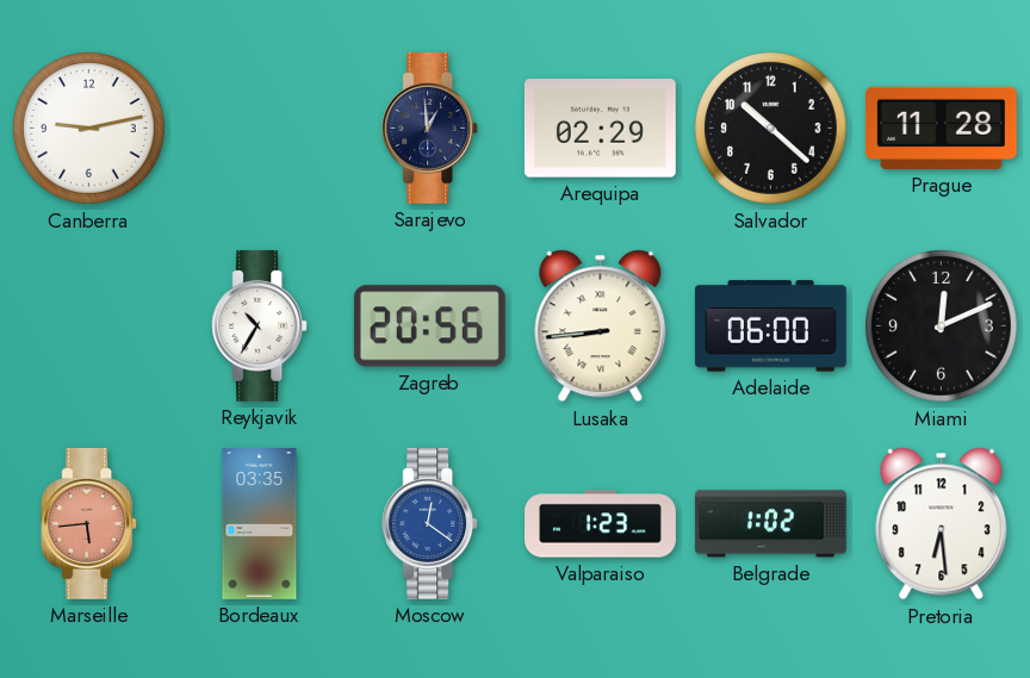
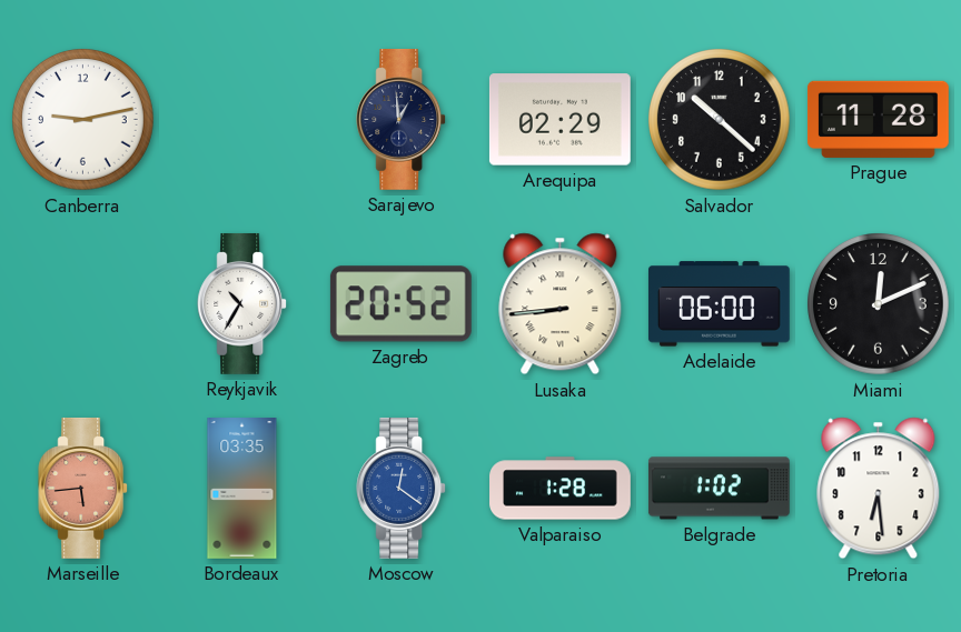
Zagreb: 20:56 -> 20:52 (400, 304)
Valparaiso: 1:23 -> 1:28 (561, 489)
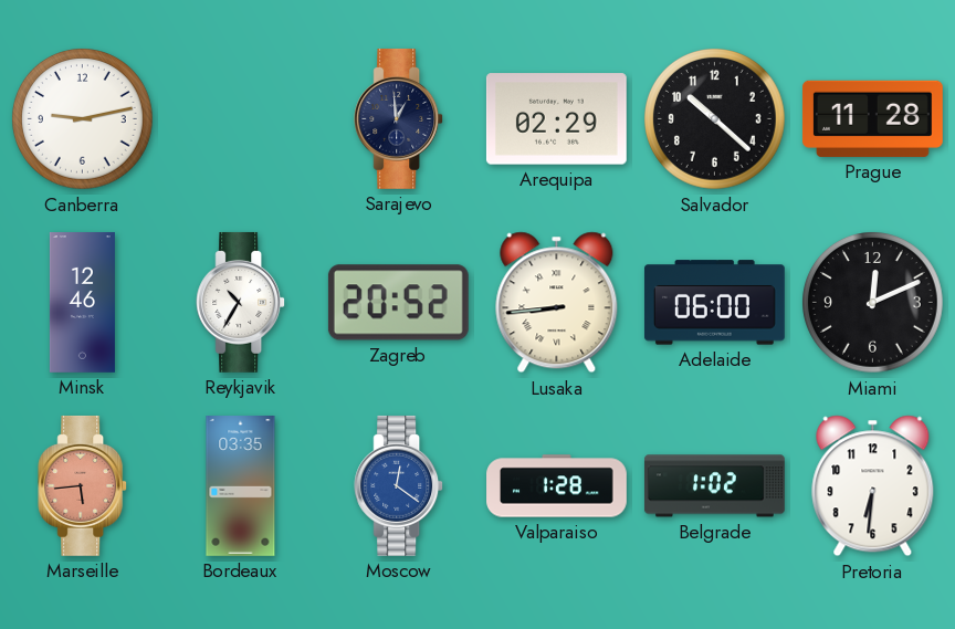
Minsk: none -> 12:46 (82, 303)
Pretoria: 6:29 -> 6:31 (873, 486)
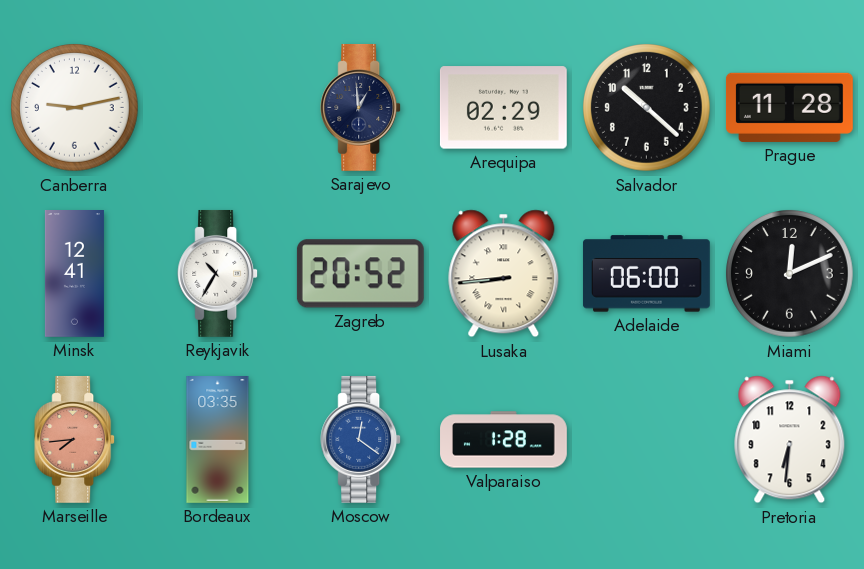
Minsk: 12:46 -> 12:41 (74, 274)
Marseille: 5:44 -> 7:44 (75, 439)
Belgrade: 1:02 -> none (714, 486)
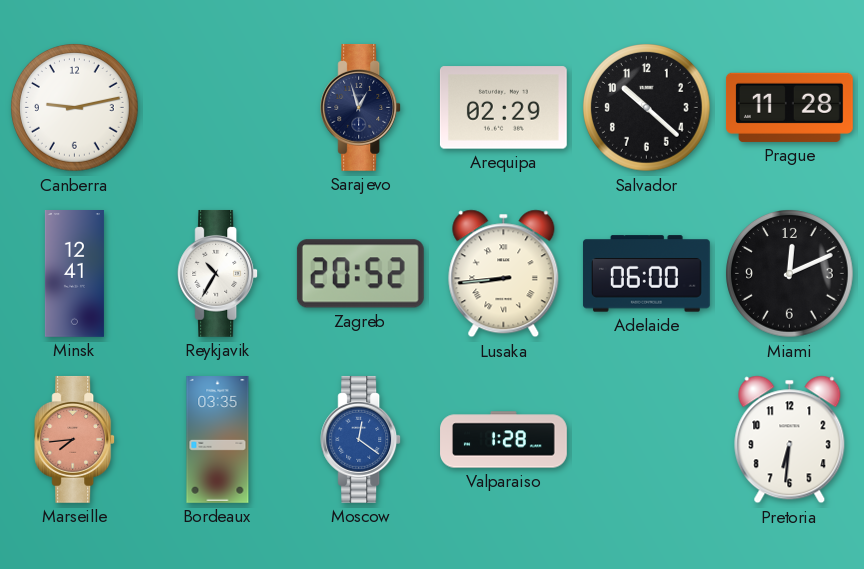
Sarajevo: 12:59 -> 12:57 (361, 107)
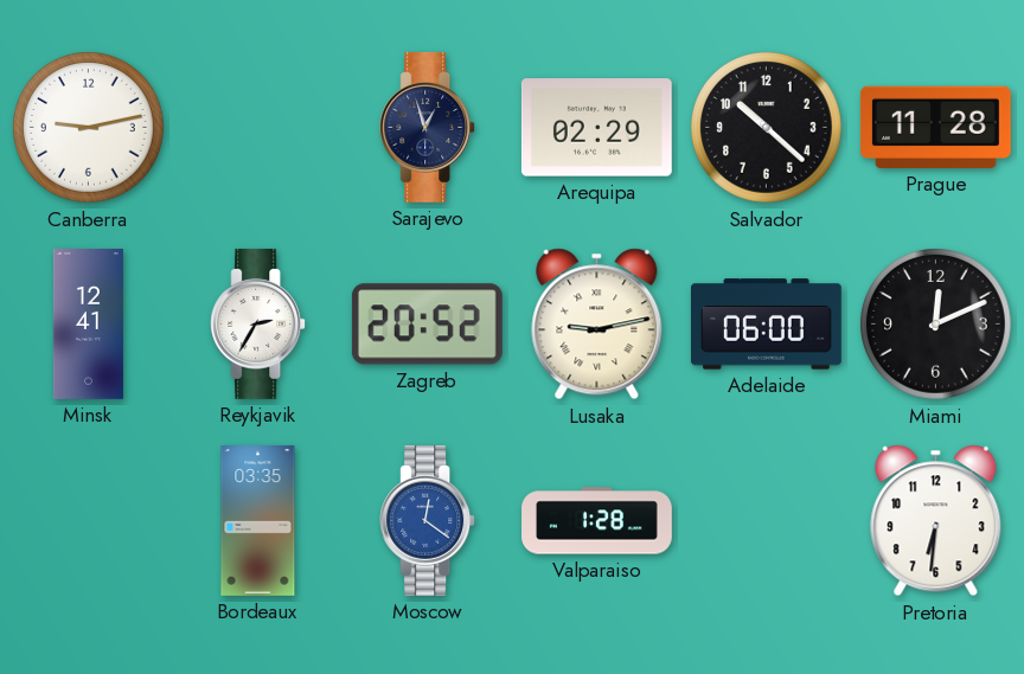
Reykjavik: 10:35 -> 2:35 (258, 323)
Lusaka: 8:44 -> 9:13 (597, 325)
Marseille: 7:44 -> none (75, 439)
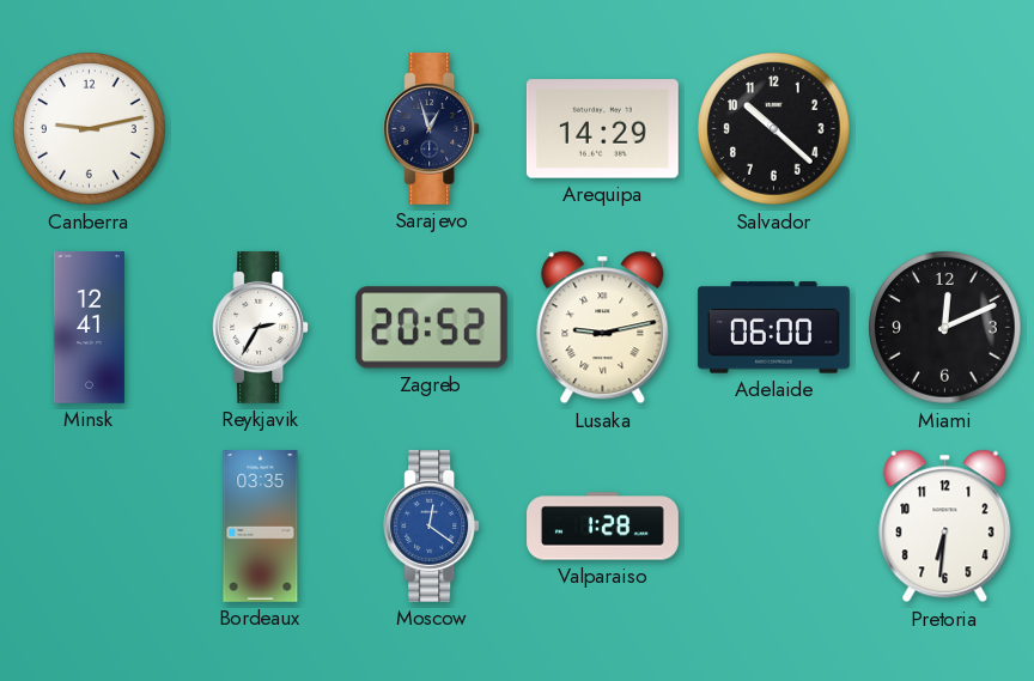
Arequipa: 02:29 -> 14:29 (602, 129)
Prague: 11:28 -> none (935, 127)
